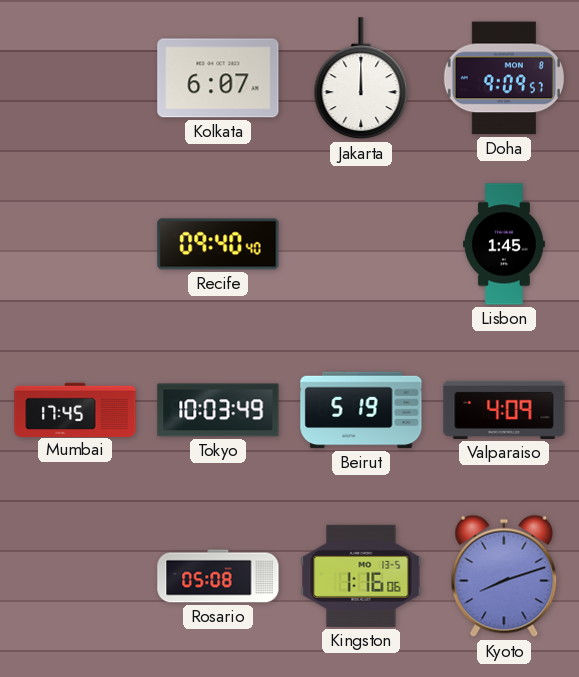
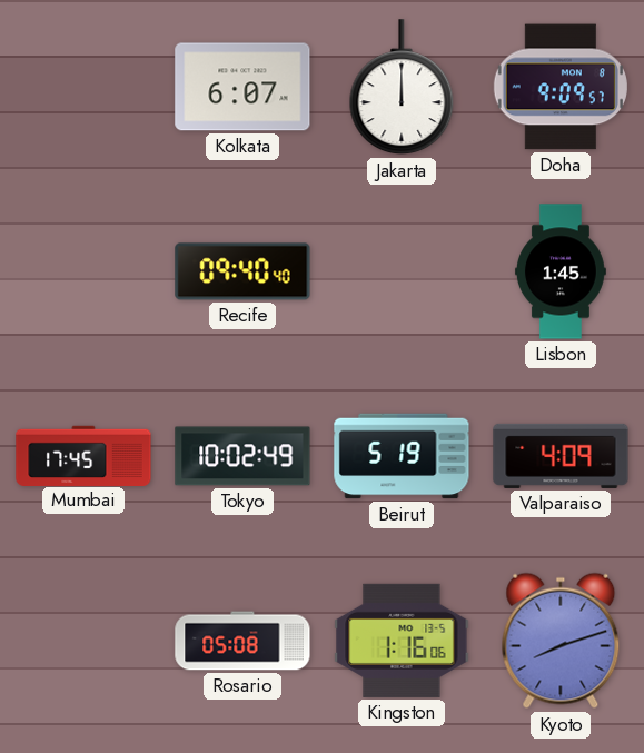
Tokyo: 10:03 -> 10:02 (242, 456)
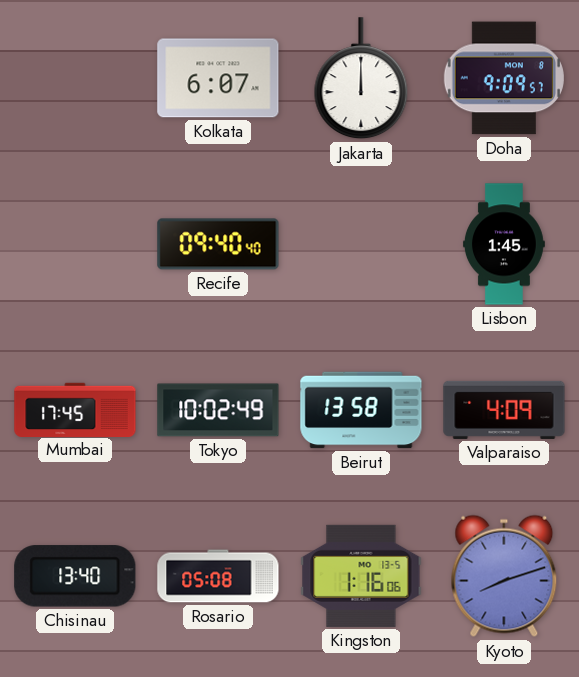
Beirut: 5:19 -> 13:58 (361, 410)
Chisinau: none -> 13:40 (75, 576)
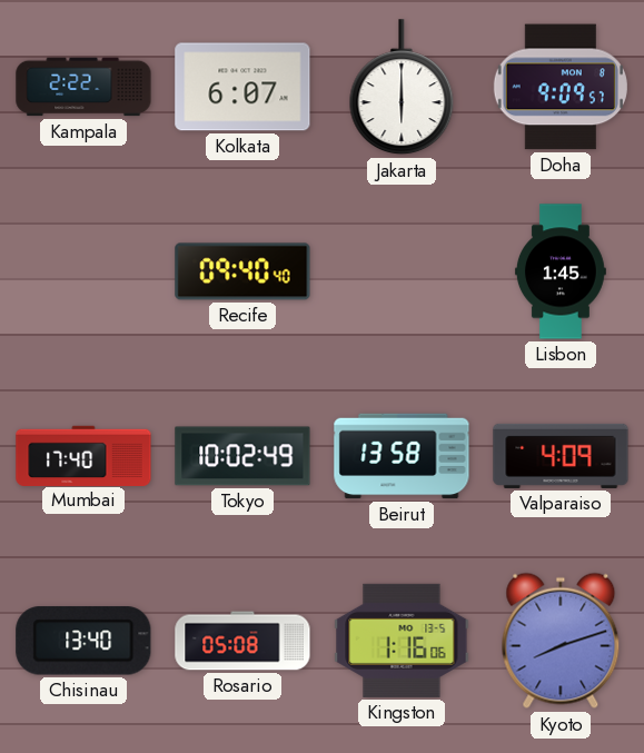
Kampala: none -> 2:22 (83, 87)
Jakarta: 12:00 -> 6:00 (402, 88)
Mumbai: 17:45 -> 17:40 (83, 455)
